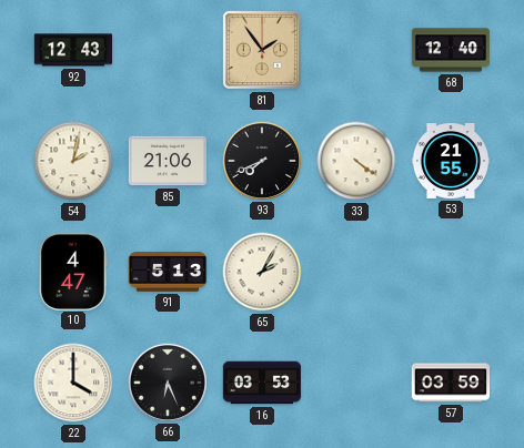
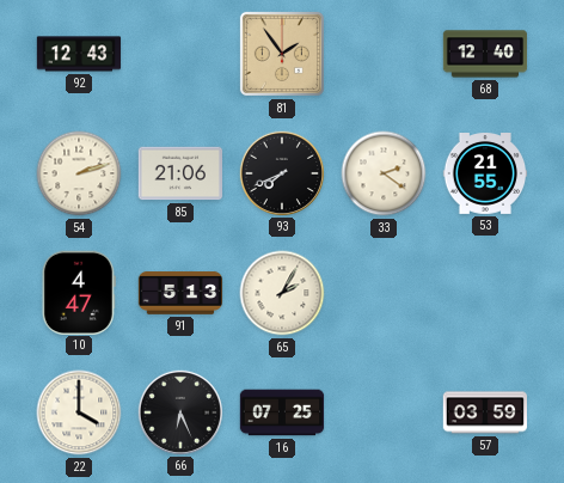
54: 2:02 -> 2:12 (79, 173)
33: 4:21 -> 2:21 (384, 173)
16: 03:53 -> 07:25 (282, 412)
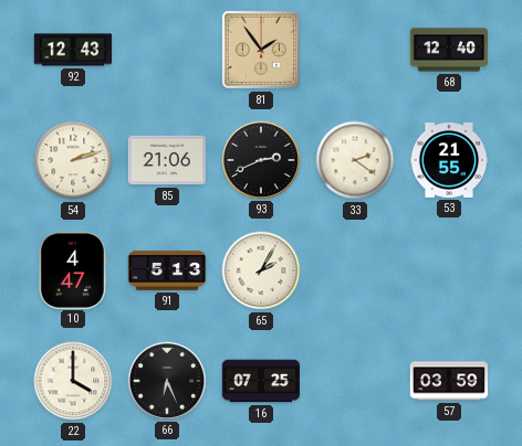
93: 7:41 -> 2:41 (260, 159)
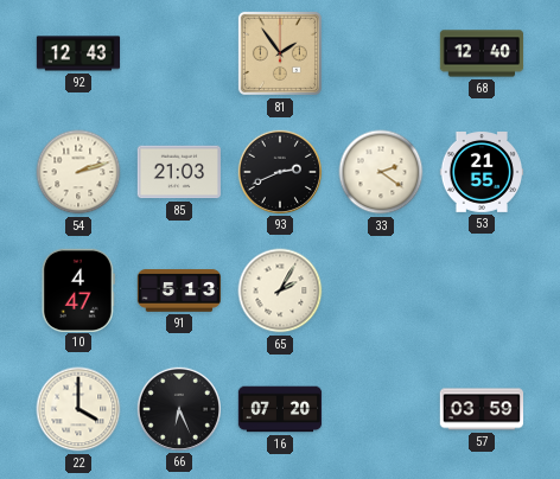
85: 21:06 -> 21:03 (179, 172)
16: 07:25 -> 07:20 (280, 409)
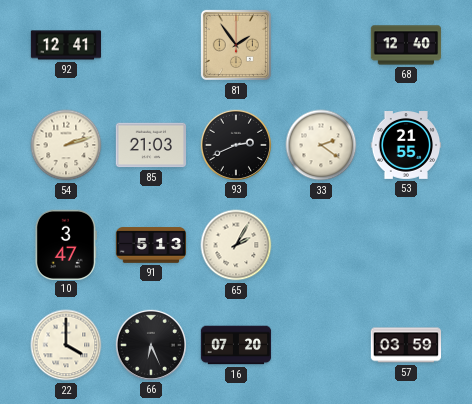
92: 12:43 -> 12:41 (66, 45)
10: 4:47 -> 3:47 (66, 244)
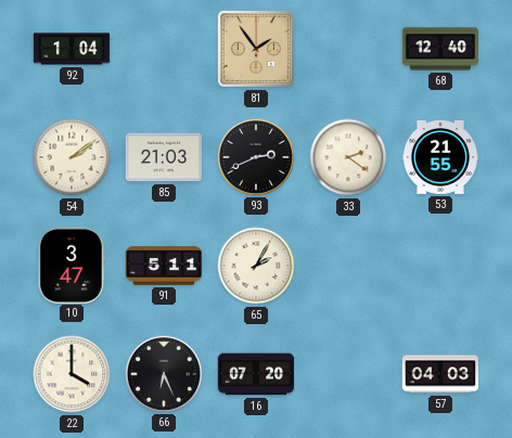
92: 12:41 -> 1:04 (72, 49)
54: 2:12 -> 2:09 (72, 157)
91: 5:13 -> 5:11 (164, 266)
57: 03:59 -> 04:03 (440, 374)
